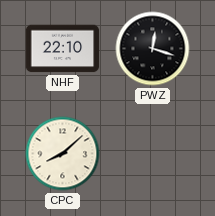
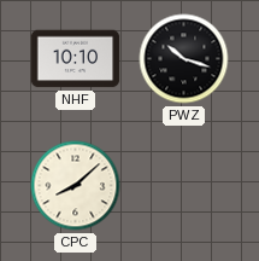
NHF: 22:10 -> 10:10 (76, 59)
PWZ: 12:18 -> 10:18 (184, 59)
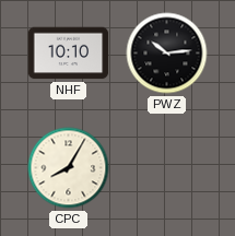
PWZ: 10:18 -> 10:14 (167, 54)
CPC: 8:08 -> 8:05 (69, 168)
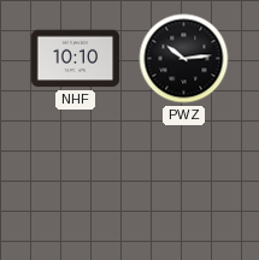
CPC: 8:05 -> none (69, 168)
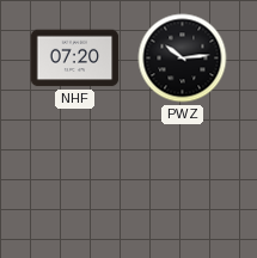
NHF: 10:10 -> 07:20 (75, 59)
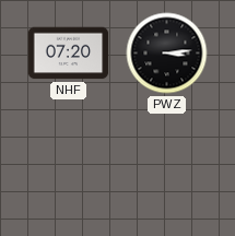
PWZ: 10:14 -> 3:14 (167, 54)
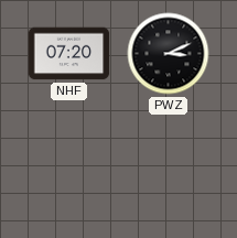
PWZ: 3:14 -> 3:11 (169, 54)
